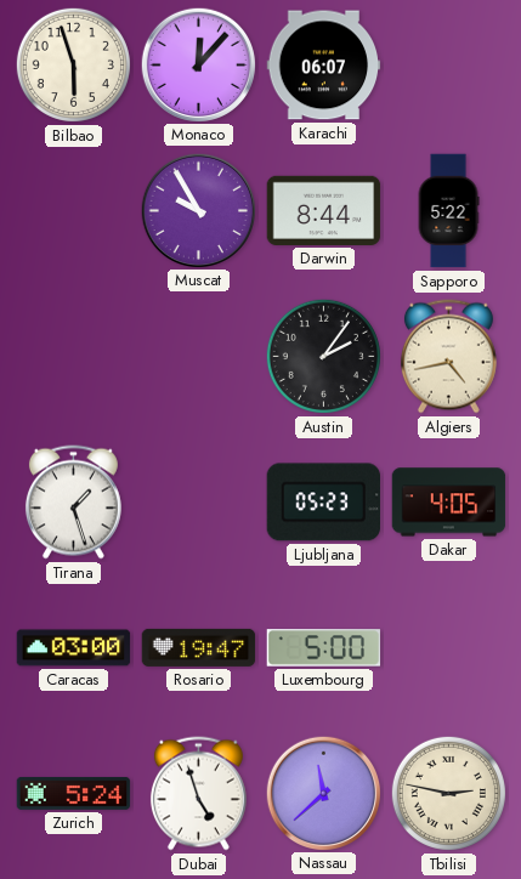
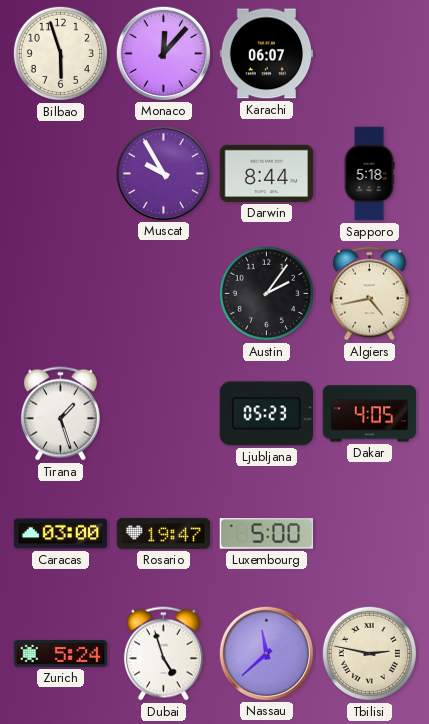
Sapporo: 5:22 -> 5:18 (369, 174)
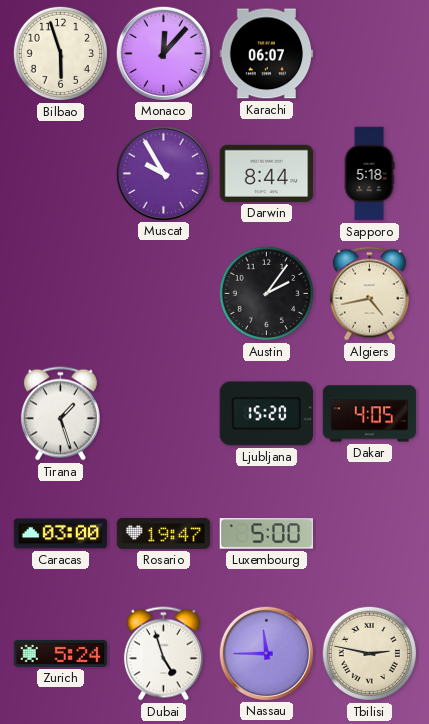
Ljubljana: 05:23 -> 15:20 (266, 414)
Nassau: 11:38 -> 11:45 (266, 653)
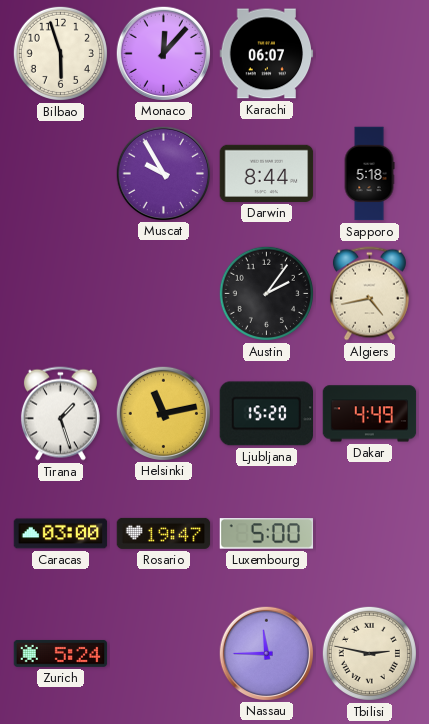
Helsinki: none -> 11:13 (163, 413)
Dakar: 4:05 -> 4:49 (370, 414)
Dubai: 4:57 -> none (163, 654)
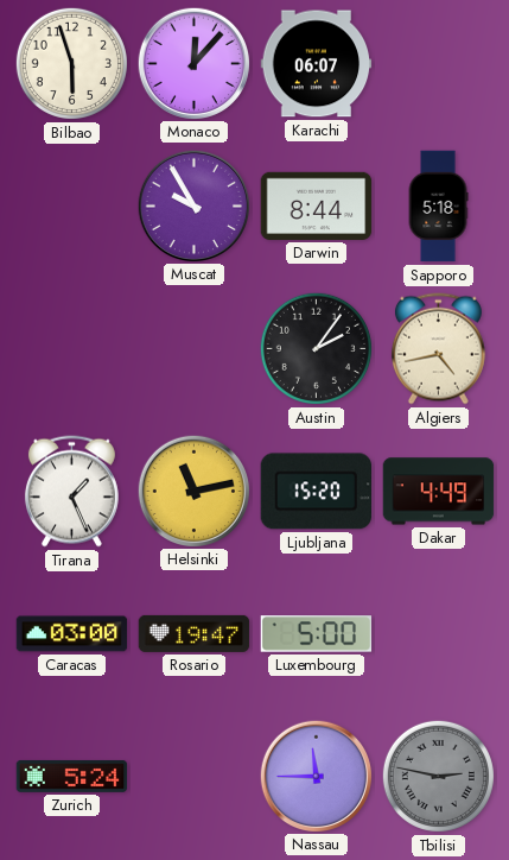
Tirana: 1:27 -> 1:26 (71, 492)
Tbilisi dial: cream -> grey (438, 776)
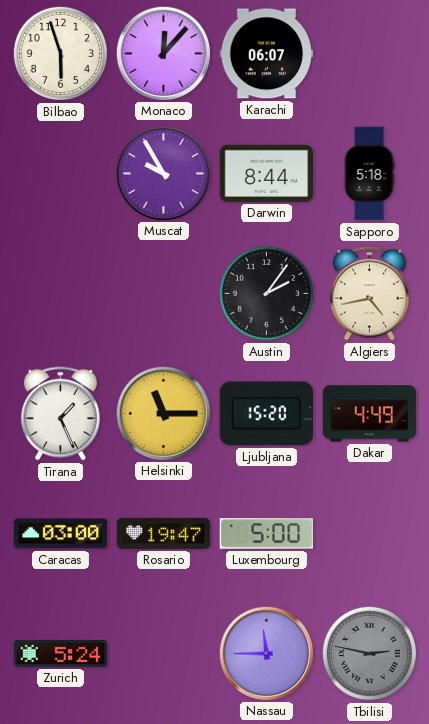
Helsinki: 11:13 -> 11:15 (163, 413)
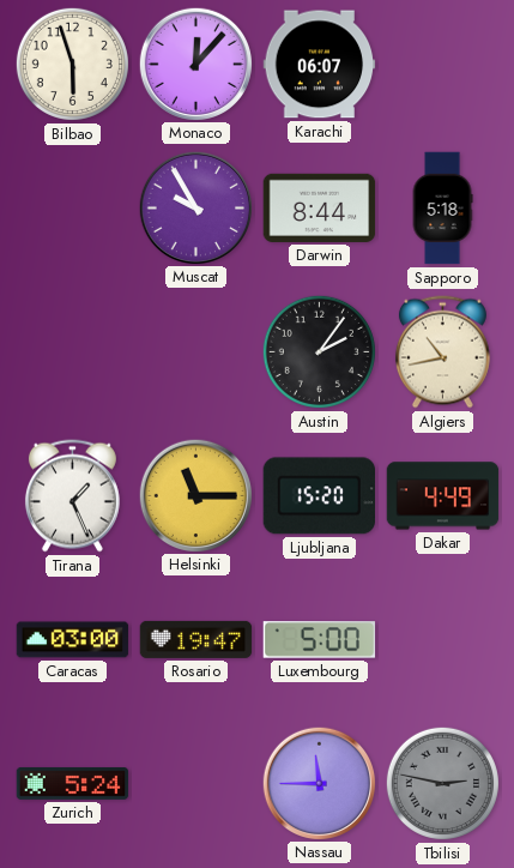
Algiers: 4:43 -> 10:43 (442, 352)
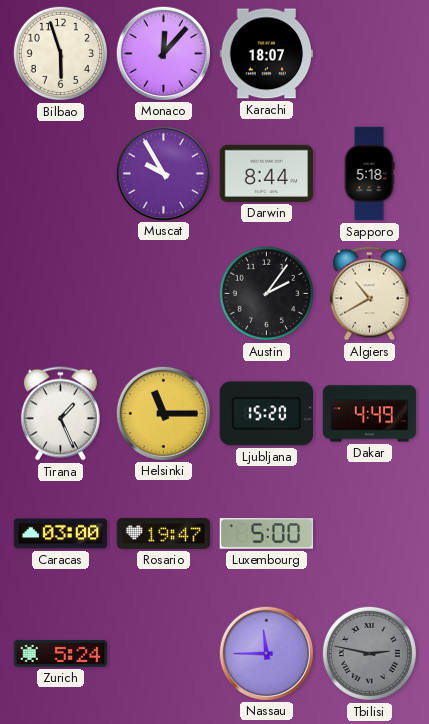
Karachi: 06:07 -> 18:07 (267, 54)
Algiers: 10:43 -> 10:40 (369, 294)
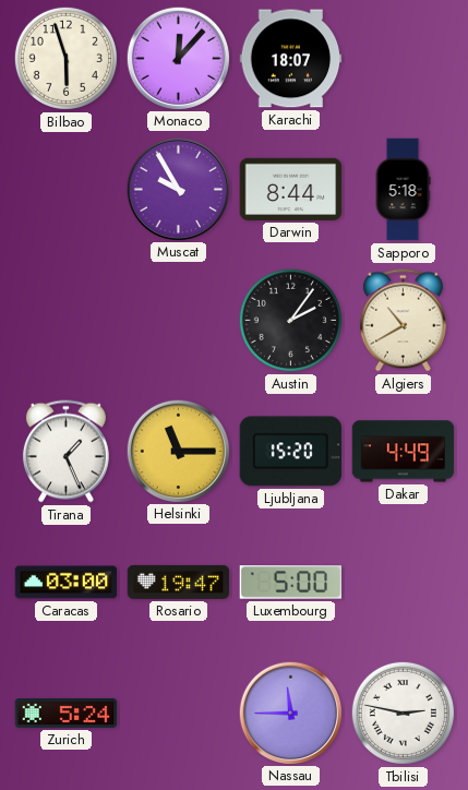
Tbilisi dial: grey -> white (403, 713)
